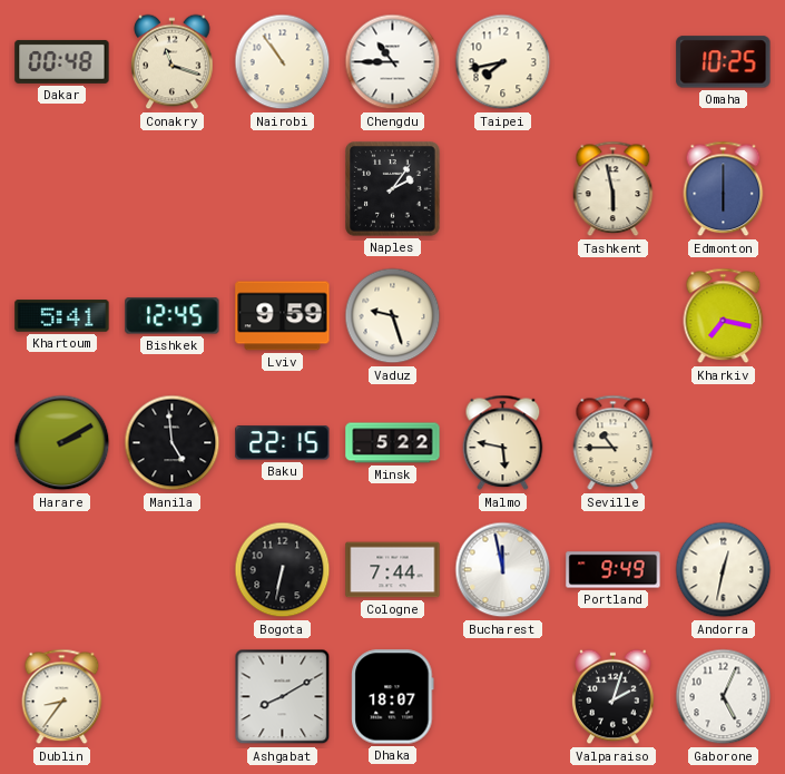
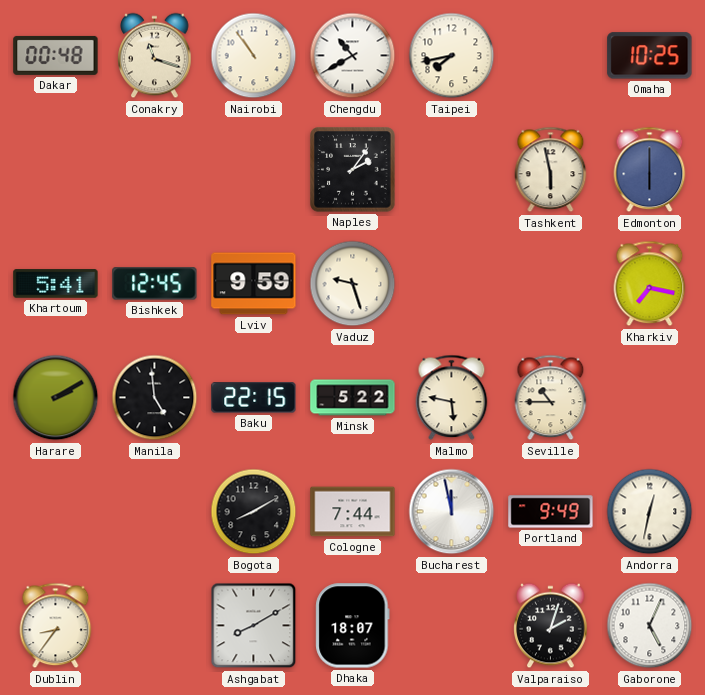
Chengdu: 10:45 -> 10:40 (353, 56)
Bogota: 6:32 -> 8:10 (254, 512)
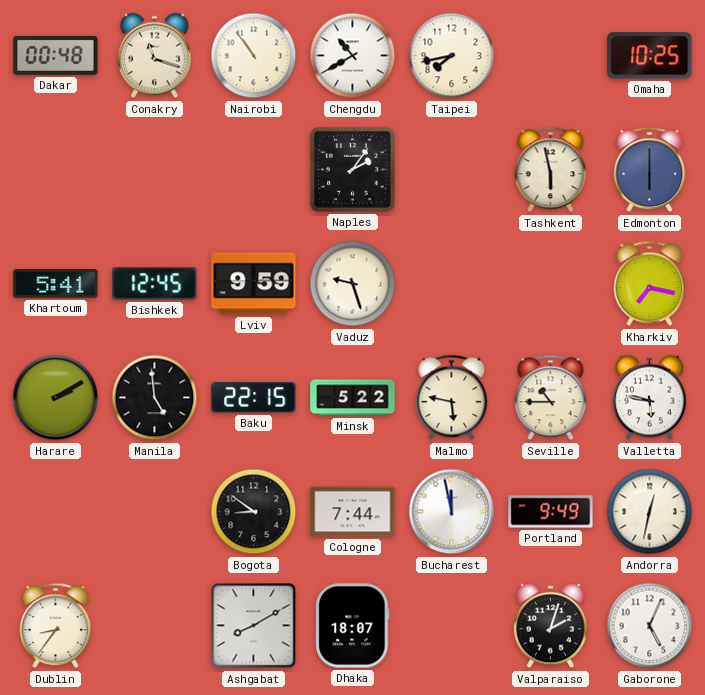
Valletta: none -> 5:47 (650, 398)
Bogota: 8:10 -> 8:51 (254, 512)
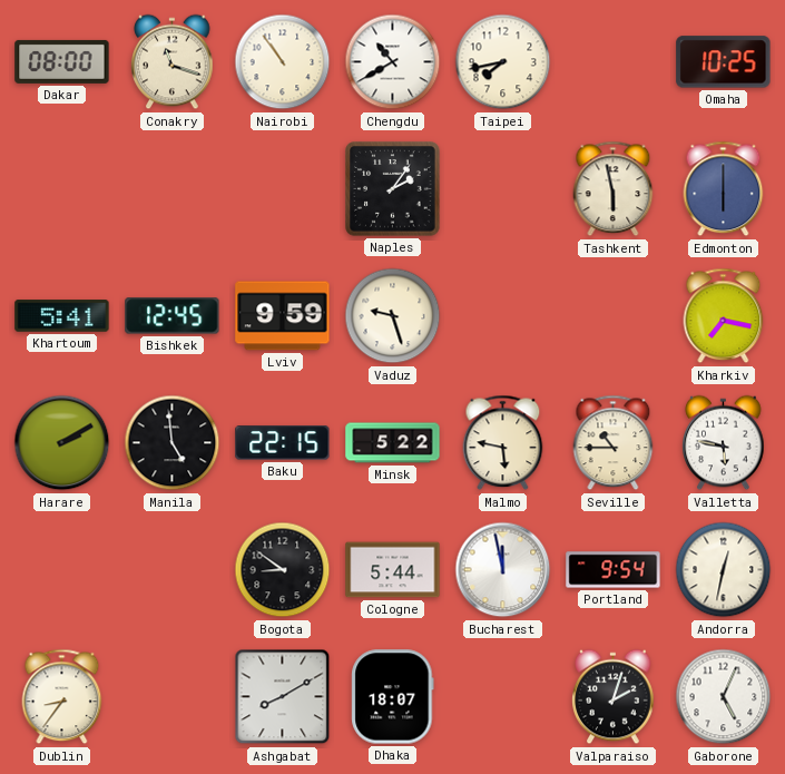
Dakar: 00:48 -> 08:00 (62, 61)
Cologne: 7:44 -> 5:44 (393, 570)
Portland: 9:49 -> 9:54 (614, 570)
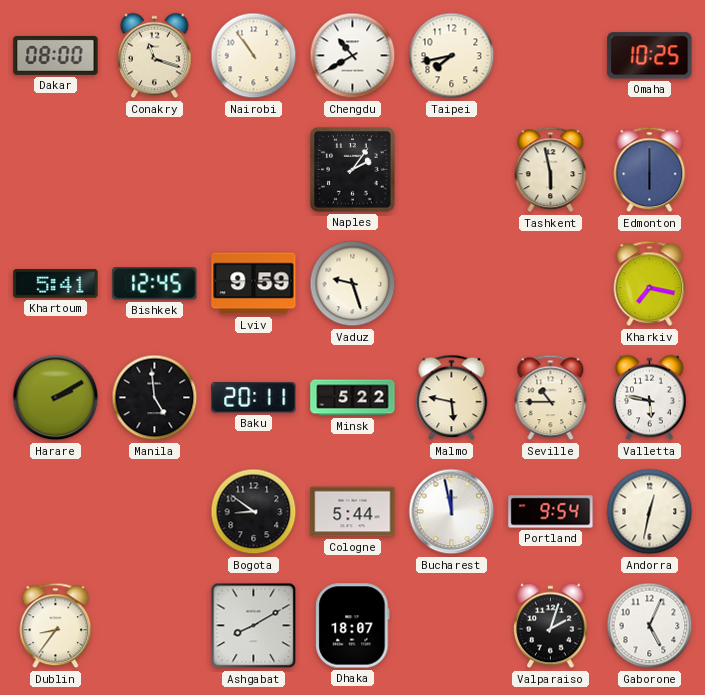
Baku: 22:15 -> 20:11 (254, 398)
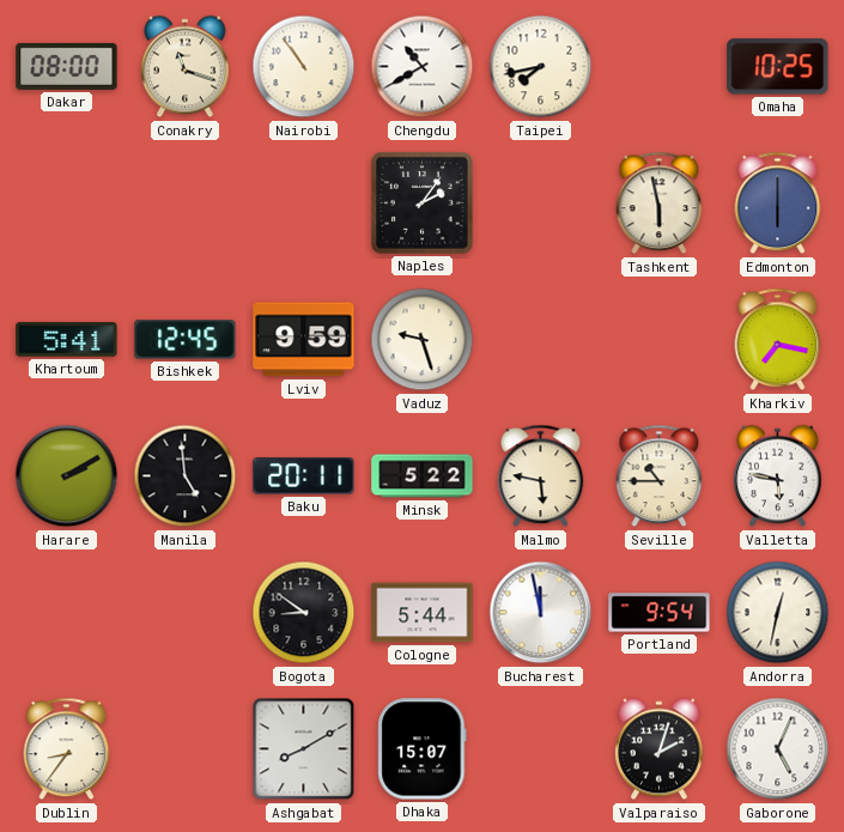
Dhaka: 18:07 -> 15:07 (423, 749)
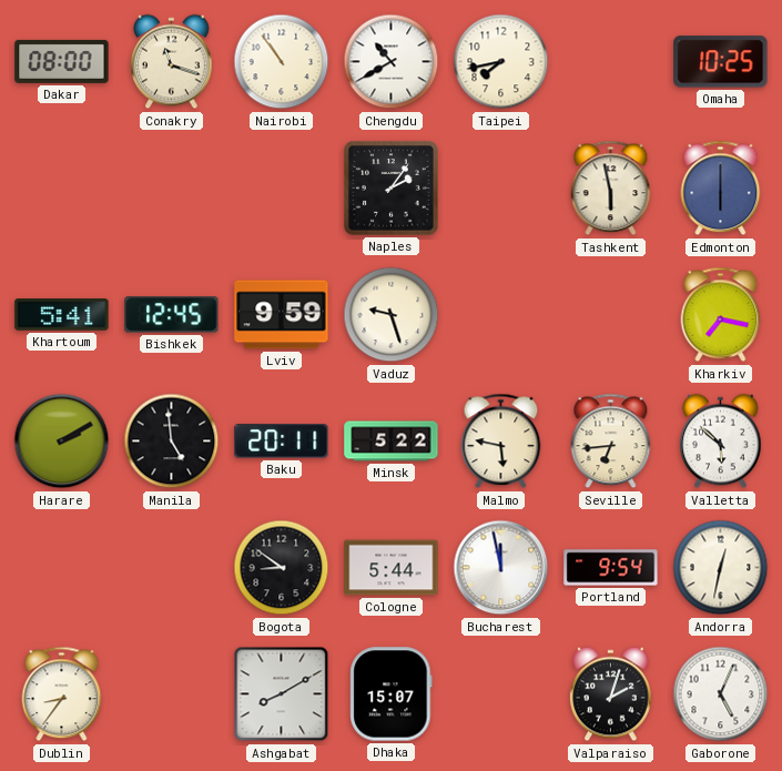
Seville: 10:45 -> 6:44 (611, 442)
Valletta: 5:47 -> 5:52 (721, 442)
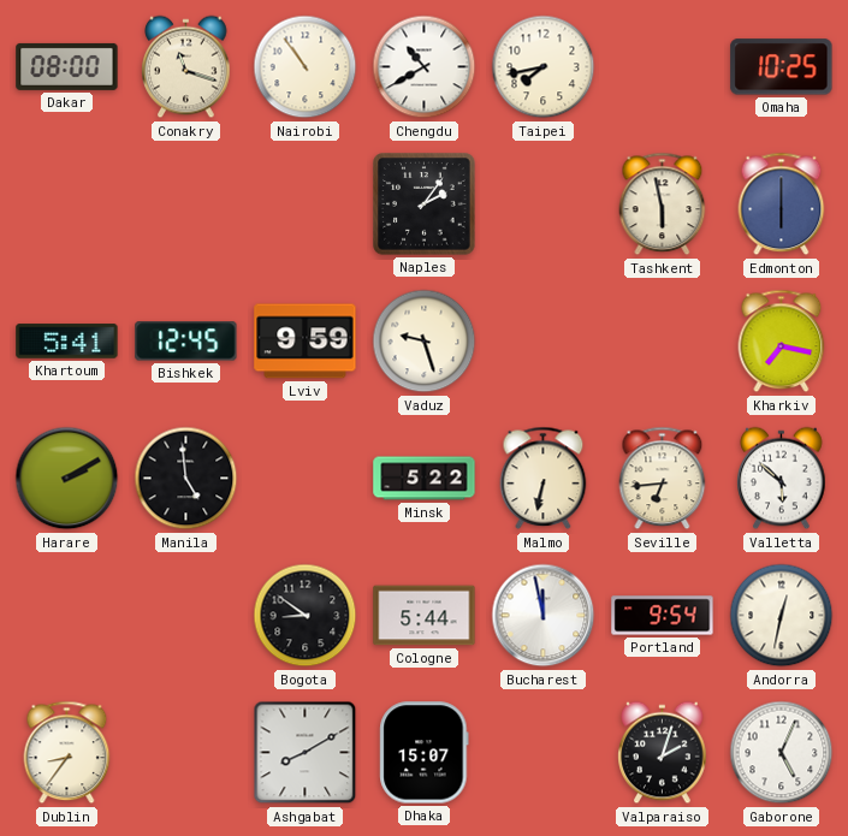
Baku: 20:11 -> none (282, 442)
Malmo: 5:47 -> 6:32 (544, 479)
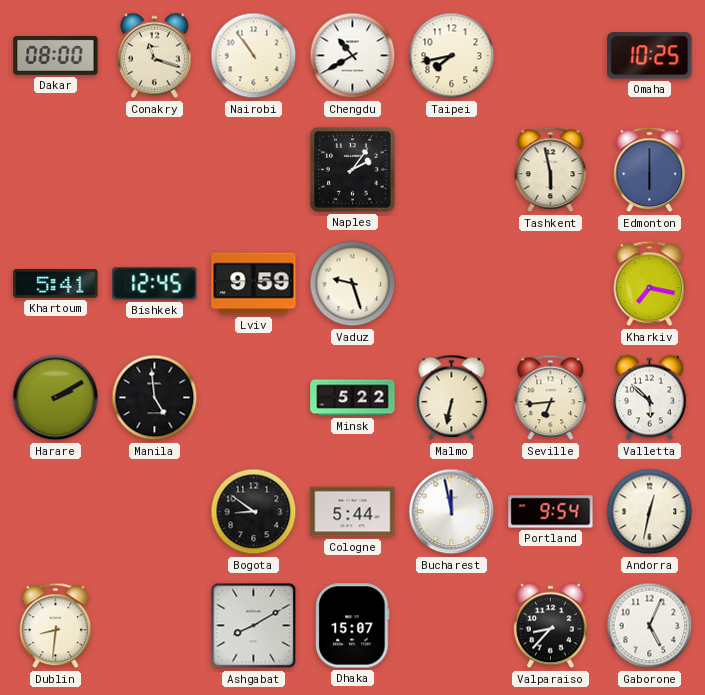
Dublin: 8:36 -> 8:31 (56, 626)
Valparaiso: 2:03 -> 8:37 (551, 626)
